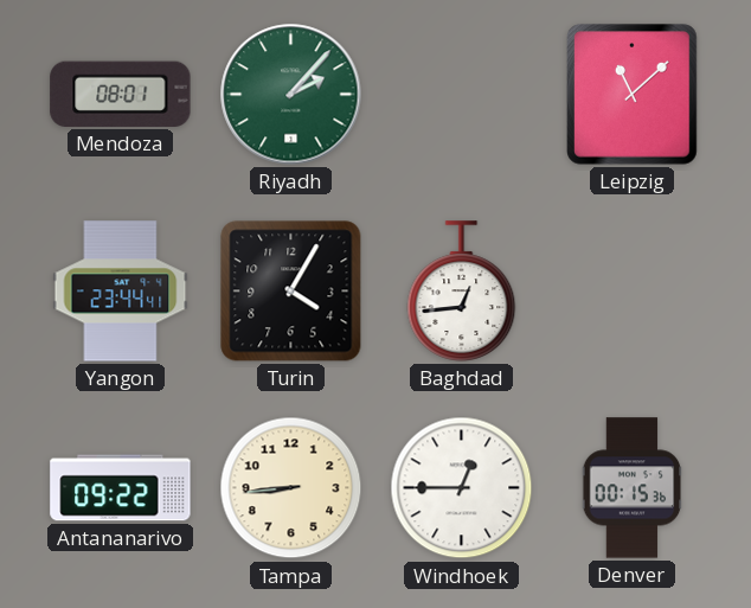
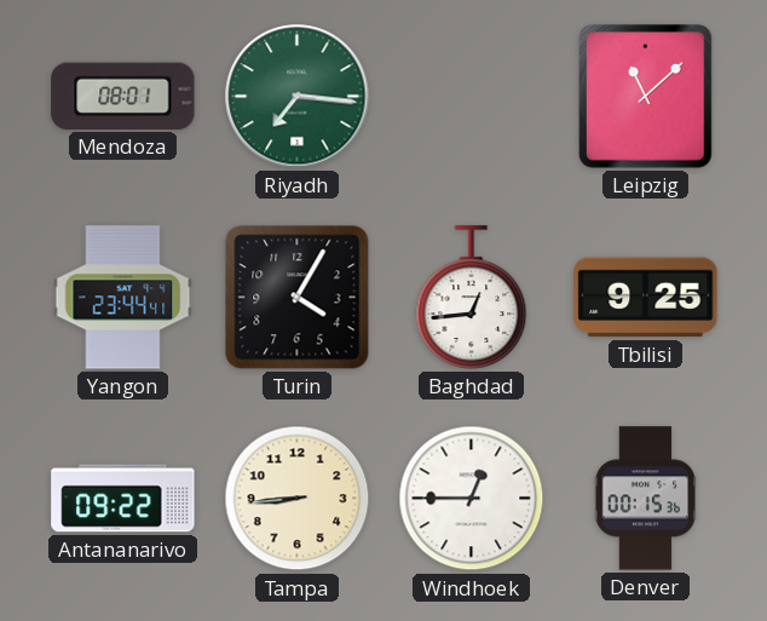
Riyadh: 2:07 -> 7:16 (298, 97)
Tbilisi: none -> 9:25 (646, 298)
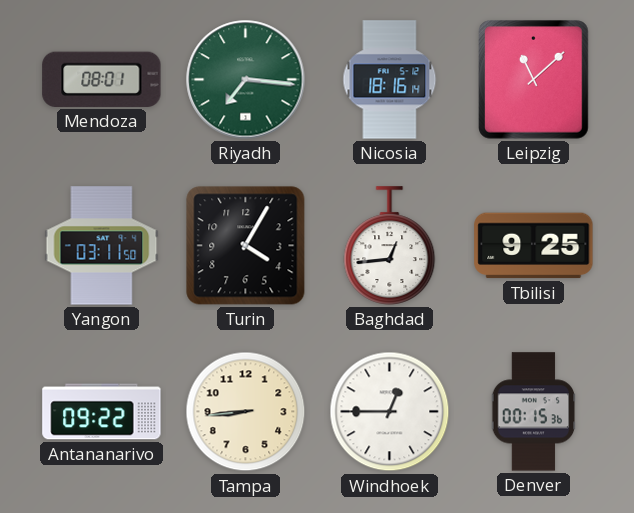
Nicosia: none -> 18:16 (390, 80)
Yangon: 23:44 -> 03:11 (102, 246)
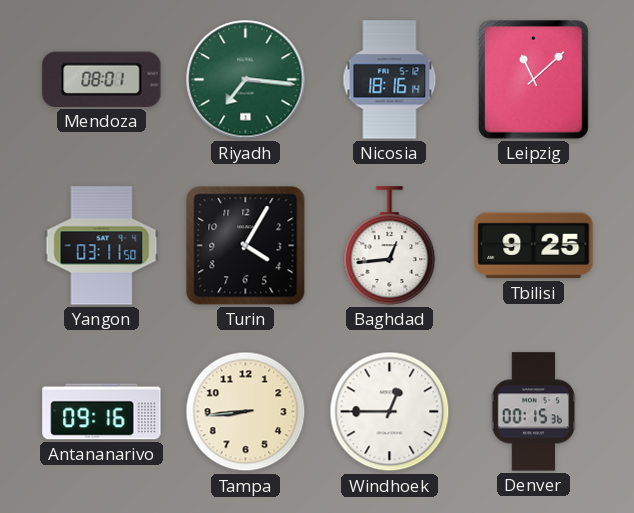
Antananarivo: 09:22 -> 09:16 (102, 412)
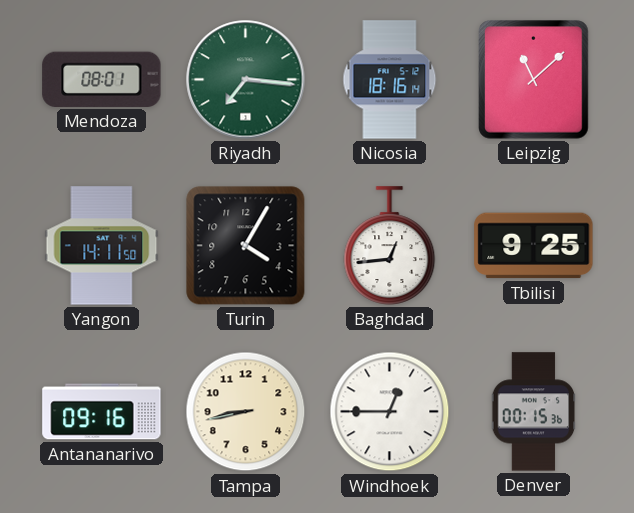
Yangon: 03:11 -> 14:11 (102, 246)
Tampa: 8:44 -> 8:43 (246, 412)
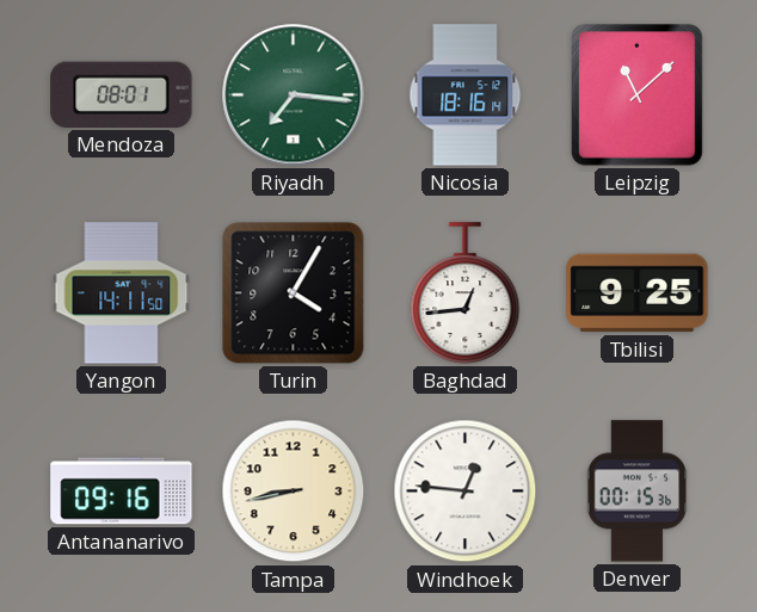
Windhoek: 12:45 -> 12:46 (466, 492)
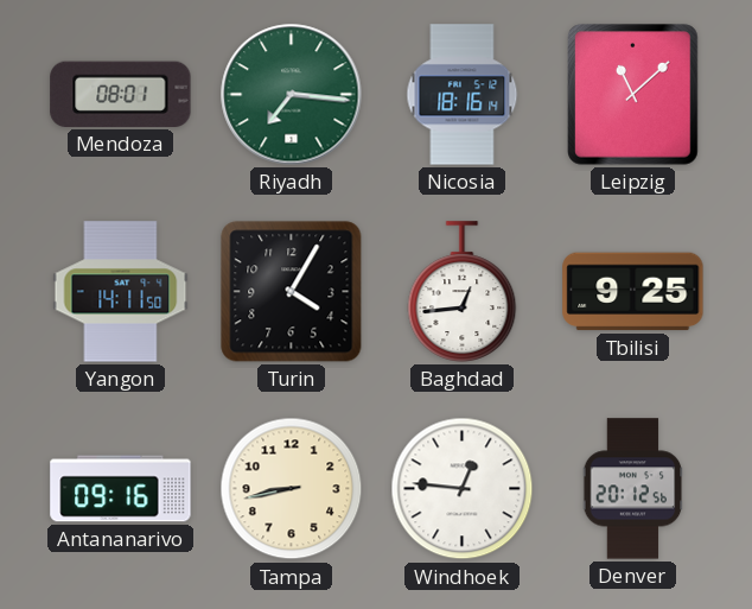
Denver: 00:15 -> 20:12 (633, 489)
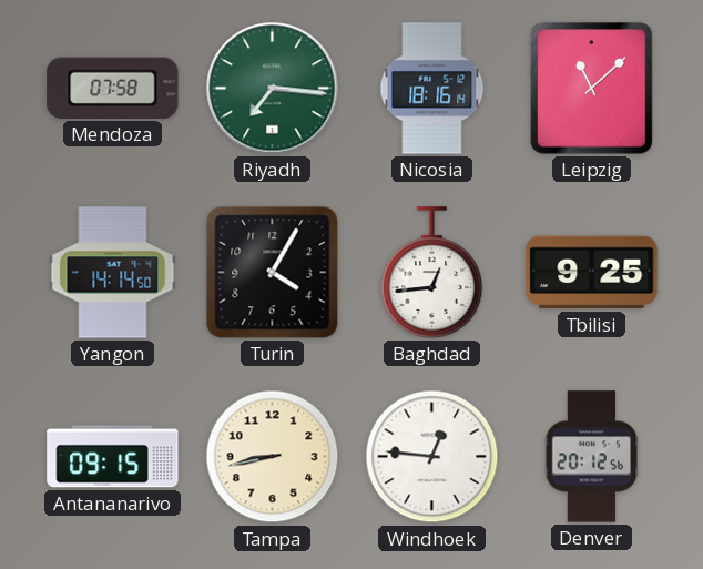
Mendoza: 08:01 -> 07:58 (113, 88)
Yangon: 14:11 -> 14:14 (113, 273)
Antananarivo: 09:16 -> 09:15 (113, 457)
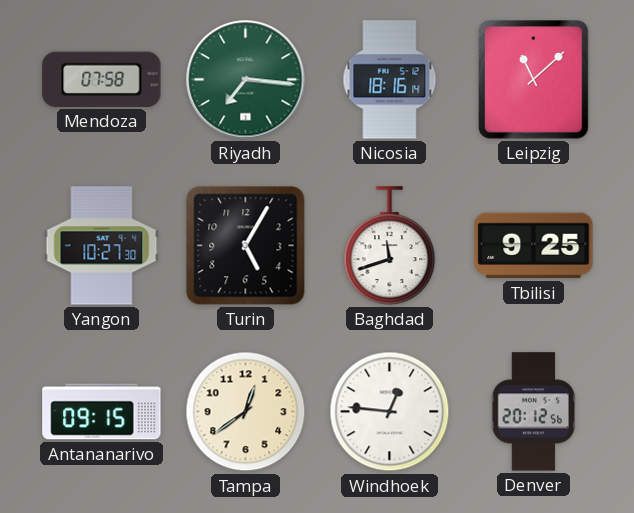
Yangon: 14:14 -> 10:27 (102, 246)
Turin: 4:05 -> 5:05 (246, 246)
Baghdad: 12:44 -> 11:42 (390, 246)
Tampa: 8:43 -> 12:39 (246, 412)
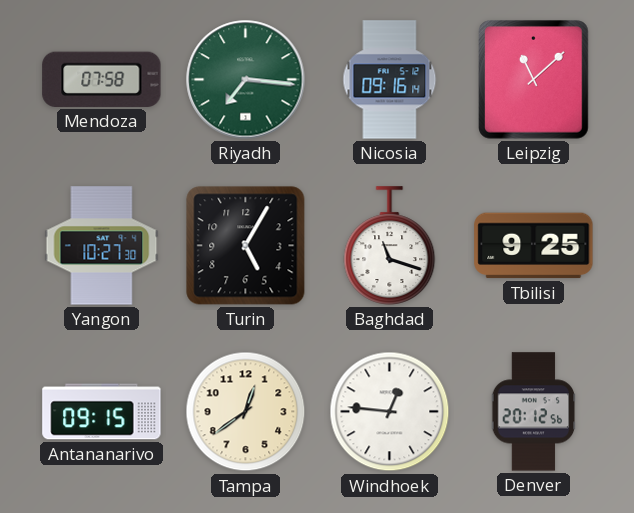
Nicosia: 18:16 -> 09:16 (390, 80)
Baghdad: 11:42 -> 11:18 (390, 246)
